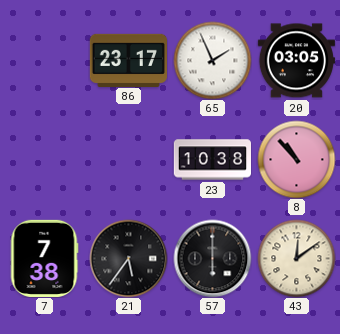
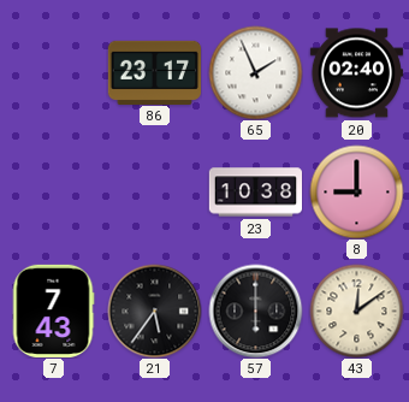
20: 03:05 -> 02:40 (356, 73)
8: 10:53 -> 9:00 (356, 191)
7: 7:38 -> 7:43 (53, 311)
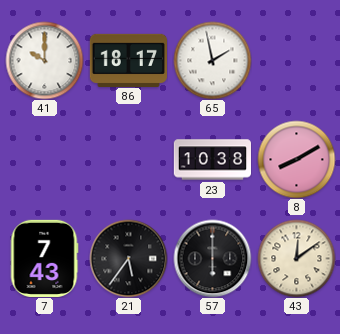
41: none -> 10:00 (44, 60)
86: 23:17 -> 18:17 (128, 60)
65: 1:56 -> 1:58 (212, 60)
20: 02:40 -> none (356, 73)
8: 9:00 -> 8:10 (296, 159)
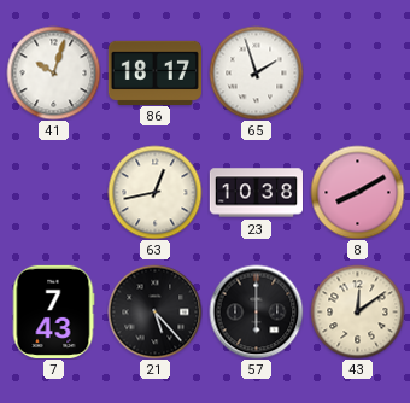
41: 10:00 -> 10:03 (53, 72)
65: 1:58 -> 1:57 (256, 72)
63: none -> 12:43 (154, 192)
21: 5:36 -> 5:23 (154, 311)
